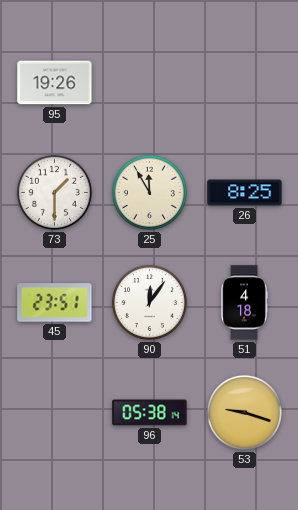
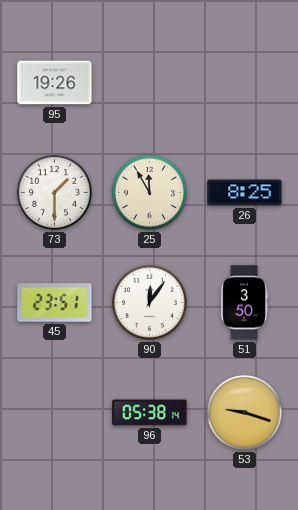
51: 4:18 -> 3:50 (244, 303)
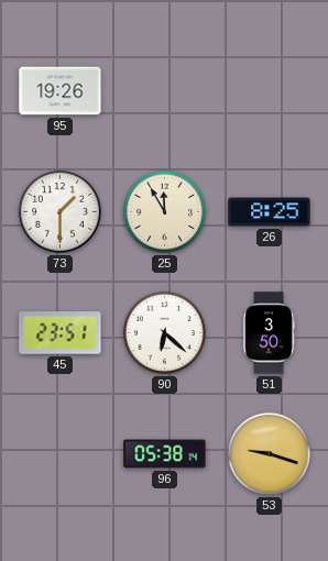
90: 12:06 -> 6:22 (164, 332)
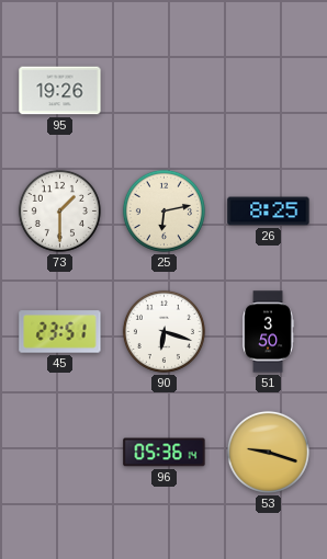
25: 11:55 -> 6:13 (163, 210)
90: 6:22 -> 6:18 (163, 331)
96: 05:38 -> 05:36 (165, 453)
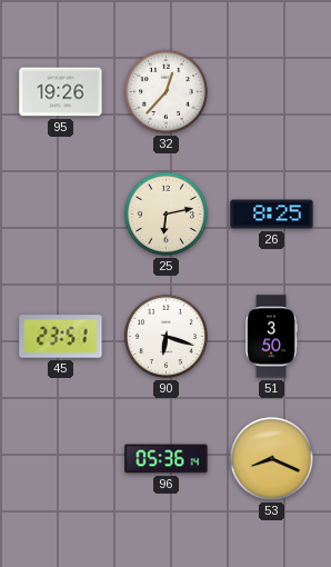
32: none -> 12:37 (165, 91)
73: 1:30 -> none (59, 210)
53: 9:18 -> 8:19 (271, 458)
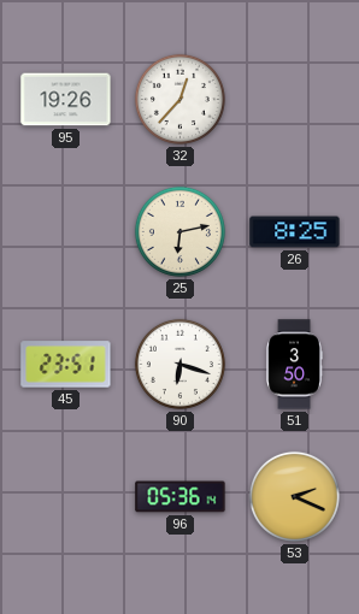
53: 8:19 -> 2:19 (294, 496)
